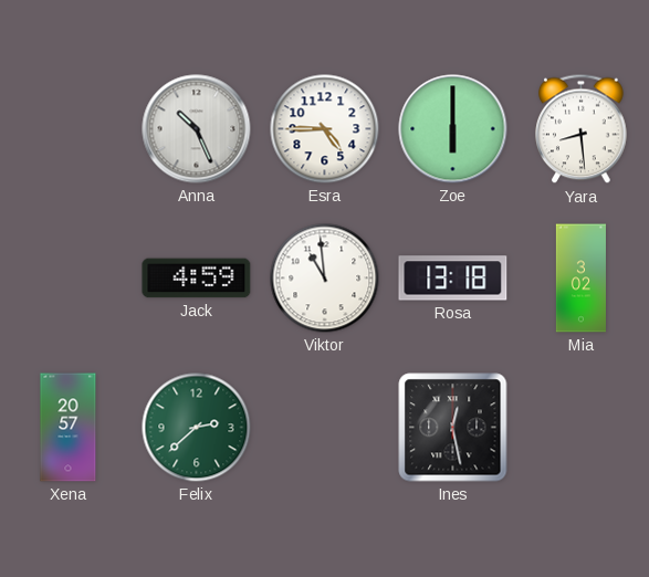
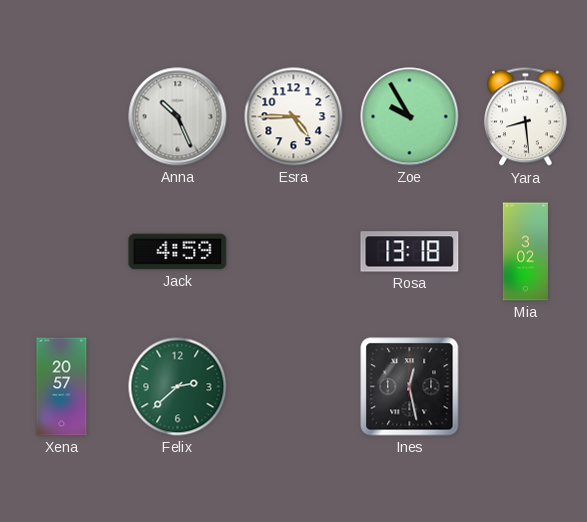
Zoe: 6:00 -> 9:55 (410, 117)
Viktor: 10:59 -> none (325, 279)
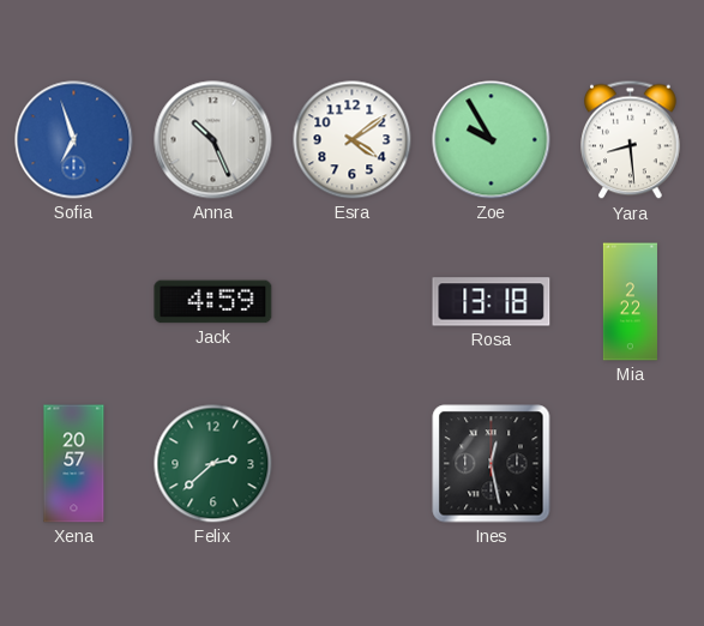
Sofia: none -> 6:57 (74, 140)
Esra: 4:45 -> 4:09 (353, 140)
Mia: 3:02 -> 2:22 (630, 302)
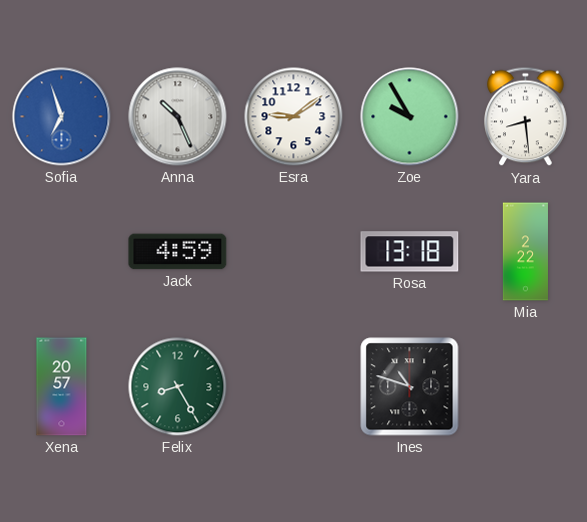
Esra: 4:09 -> 9:09 (294, 117)
Felix: 2:38 -> 8:25 (178, 387)
Ines: 12:28 -> 10:48 (410, 387)
